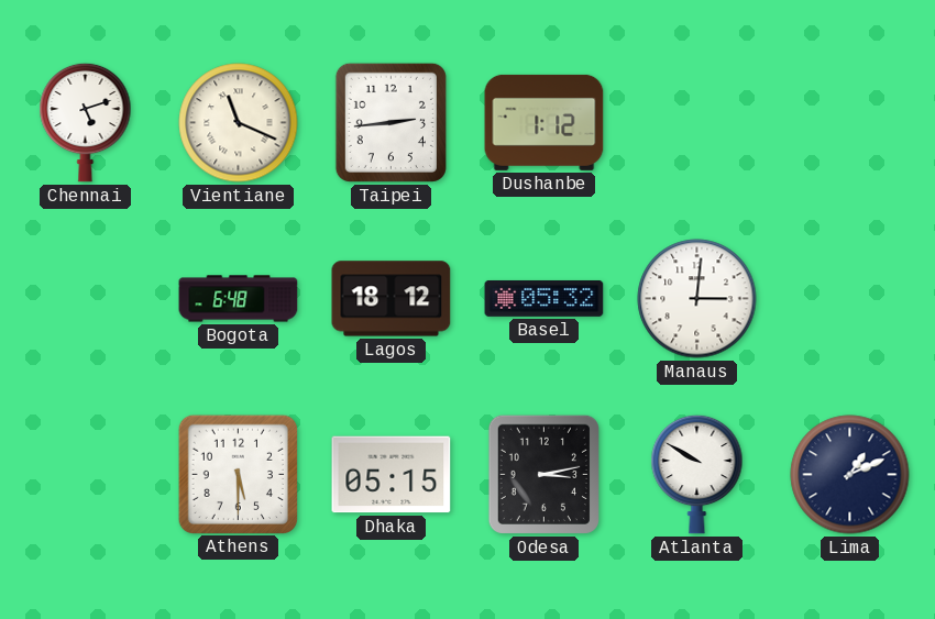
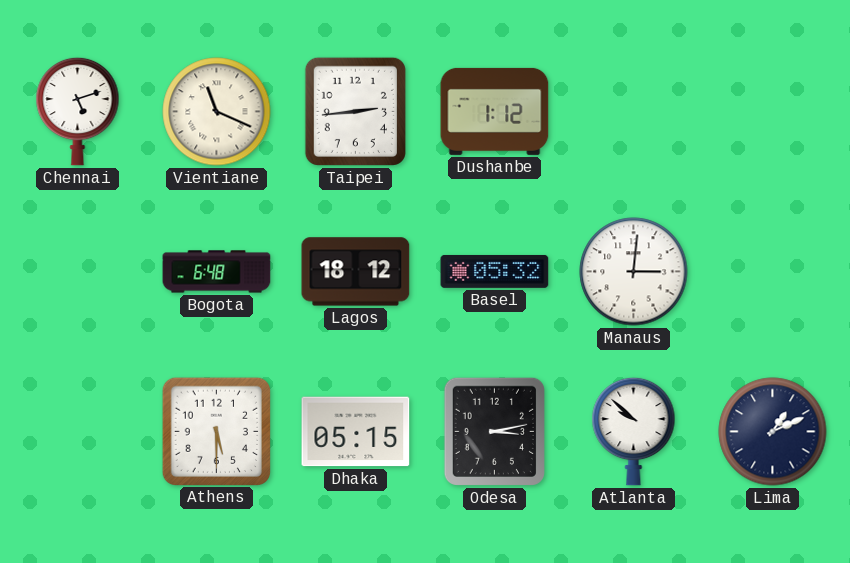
Atlanta: 9:50 -> 9:52 (634, 431)
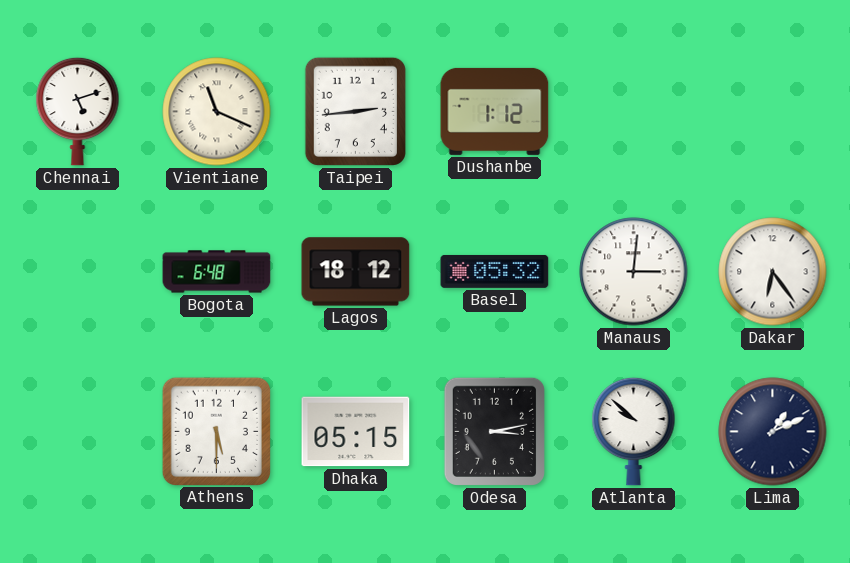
Dakar: none -> 6:24 (773, 272)
